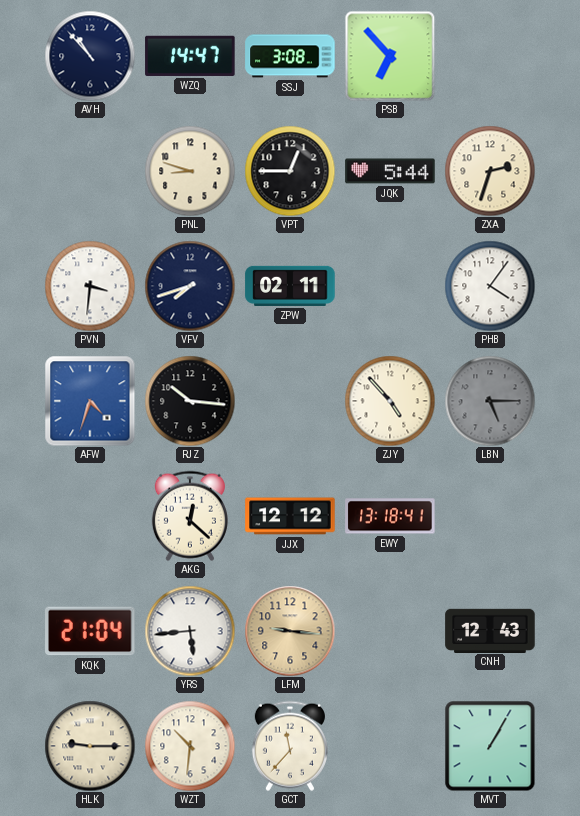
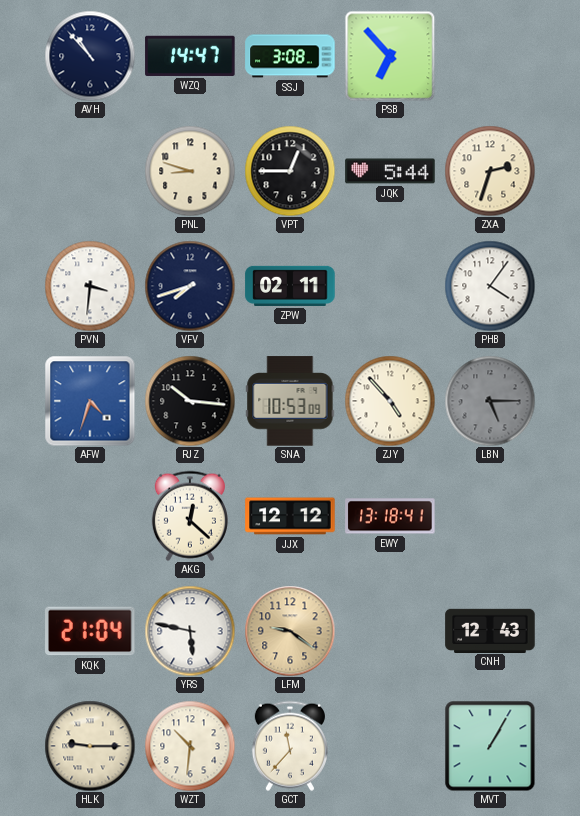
SNA: none -> 10:53 (290, 401)
YRS: 5:44 -> 5:47 (190, 631)
LFM: 9:16 -> 9:21 (290, 631)
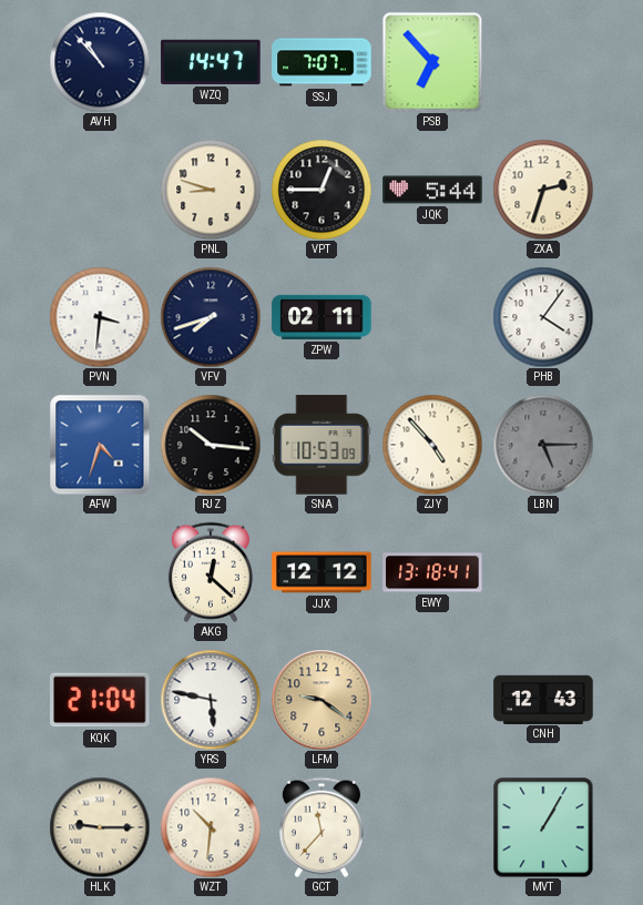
SSJ: 3:08 -> 7:07 (321, 62)
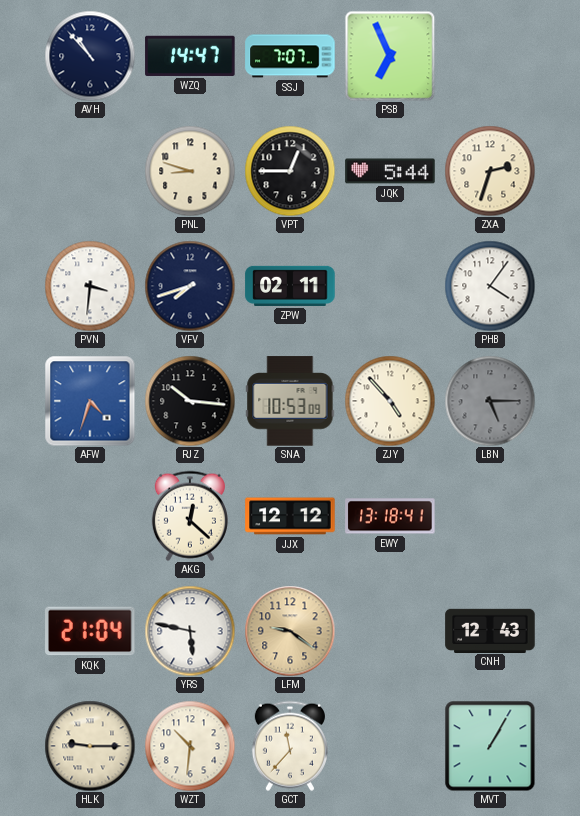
PSB: 6:53 -> 6:56 (390, 56)
